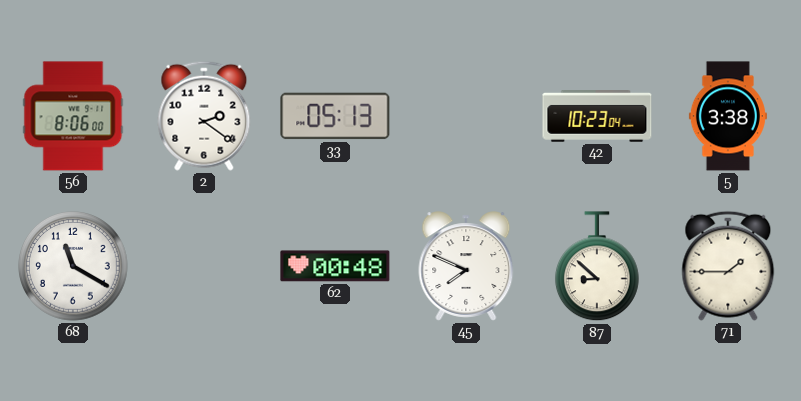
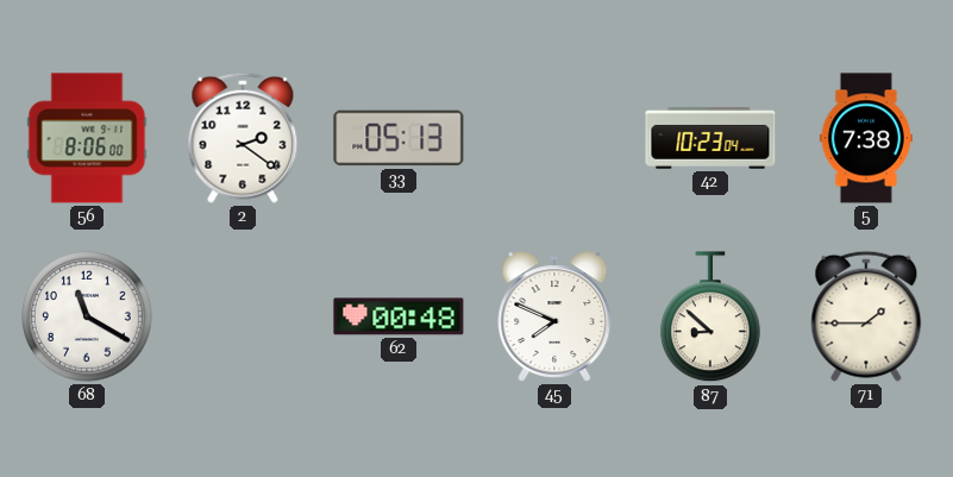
5: 3:38 -> 7:38 (866, 138)
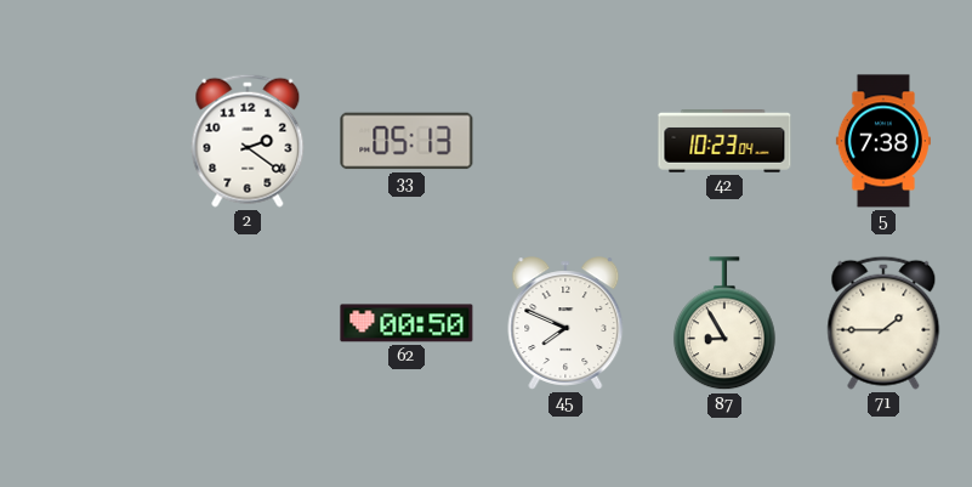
56: 8:06 -> none (87, 138)
68: 11:20 -> none (88, 318)
62: 00:48 -> 00:50 (407, 323)
87: 8:52 -> 8:55 (724, 324)
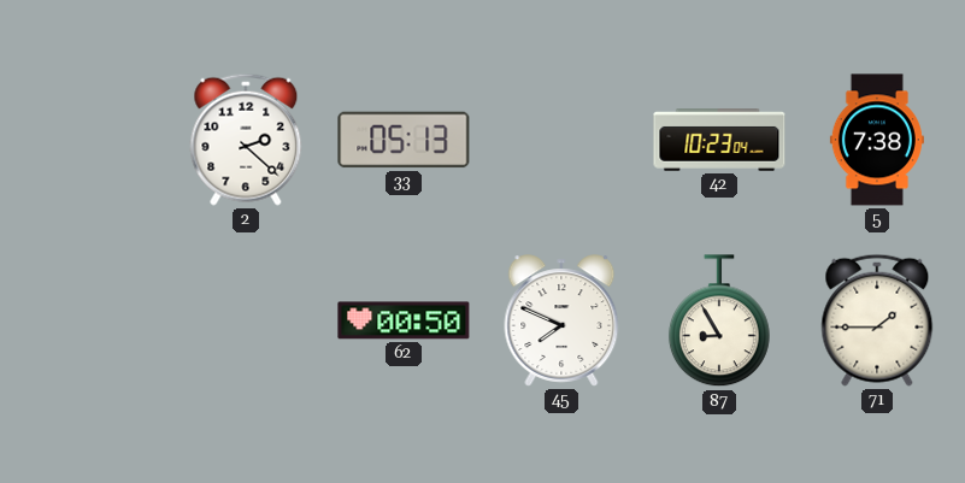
2: 2:21 -> 2:22 (246, 140)
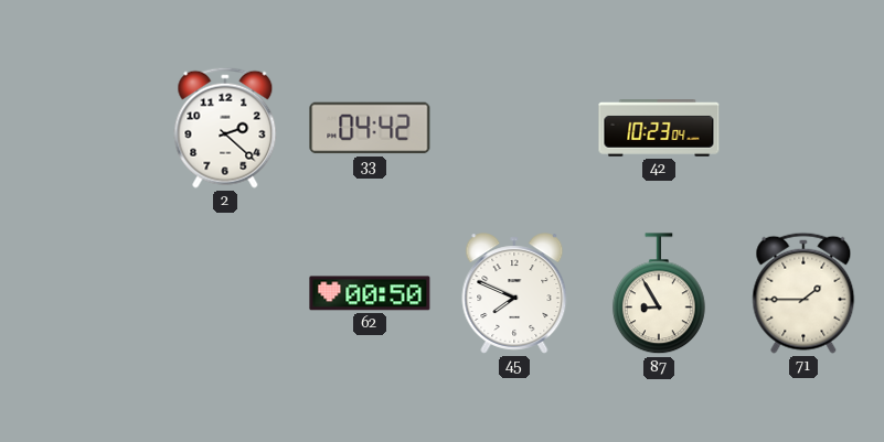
33: 05:13 -> 04:42 (370, 128)
5: 7:38 -> none (877, 140)
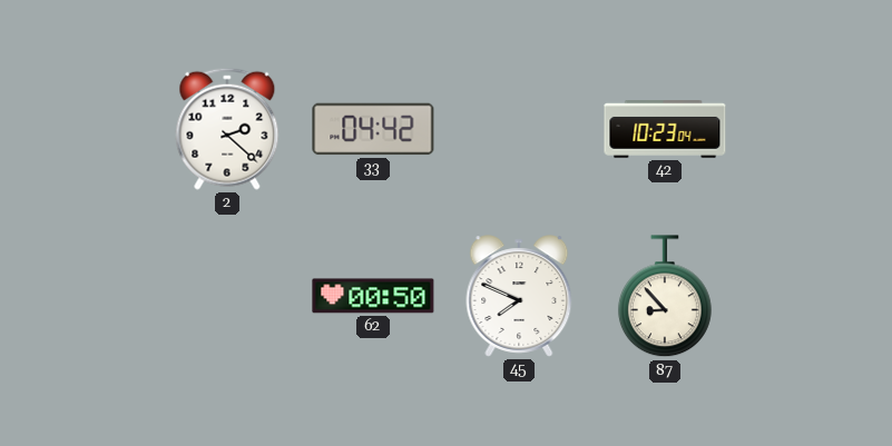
87: 8:55 -> 8:53 (665, 297)
71: 1:45 -> none (803, 293)
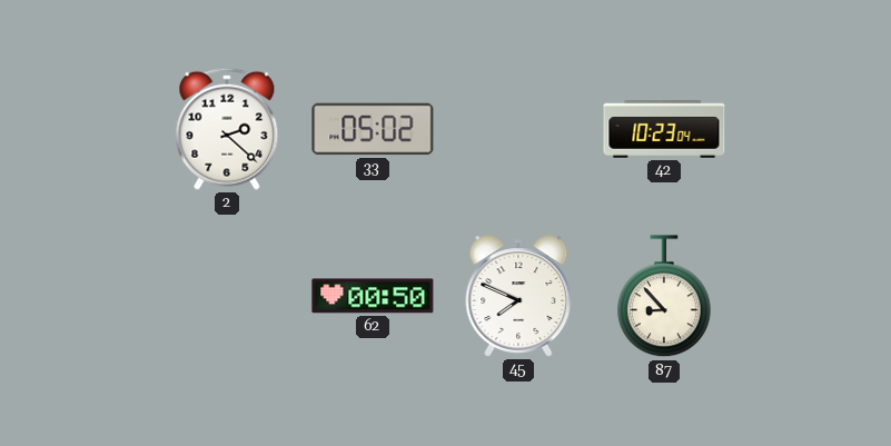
33: 04:42 -> 05:02 (373, 129)
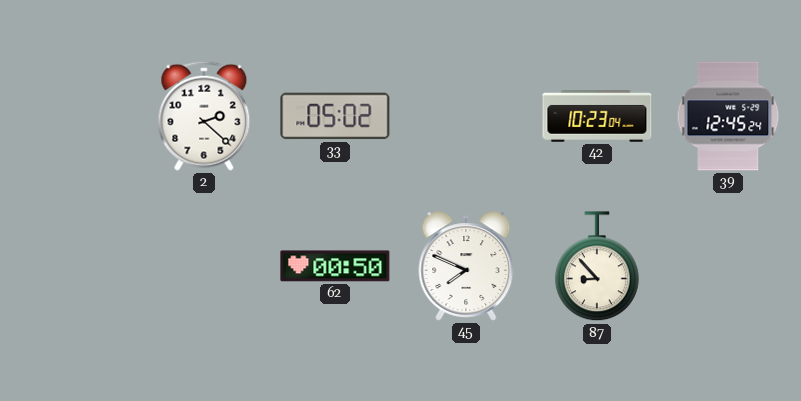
39: none -> 12:45 (728, 116)
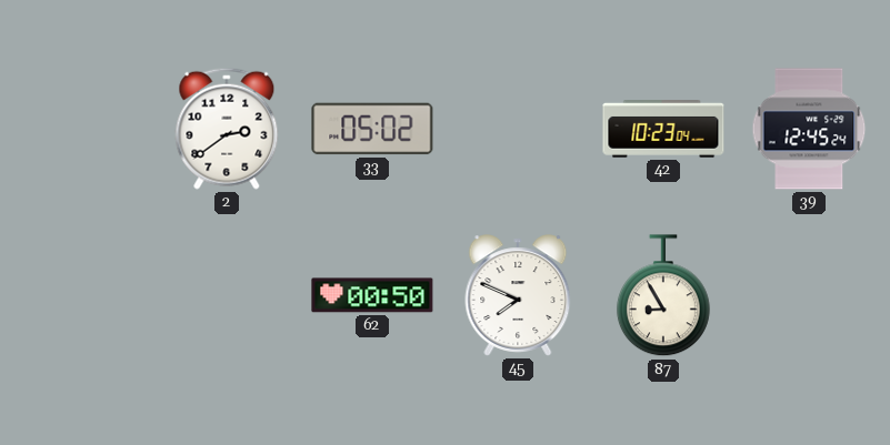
2: 2:22 -> 2:39 (227, 129)
87: 8:53 -> 8:55 (663, 296)
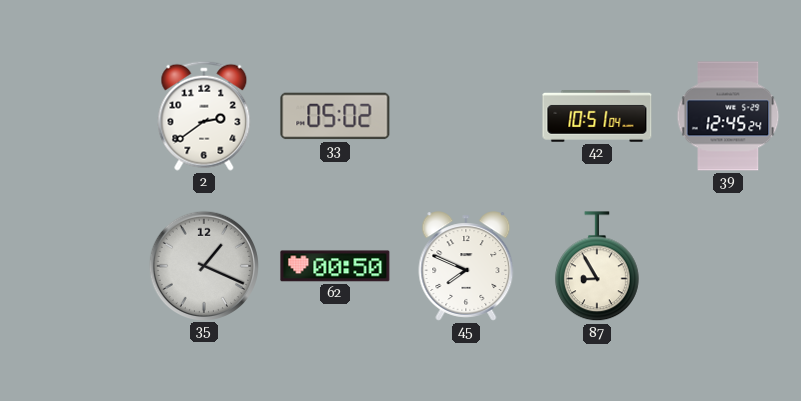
42: 10:23 -> 10:51 (597, 117)
35: none -> 1:19 (203, 265)
